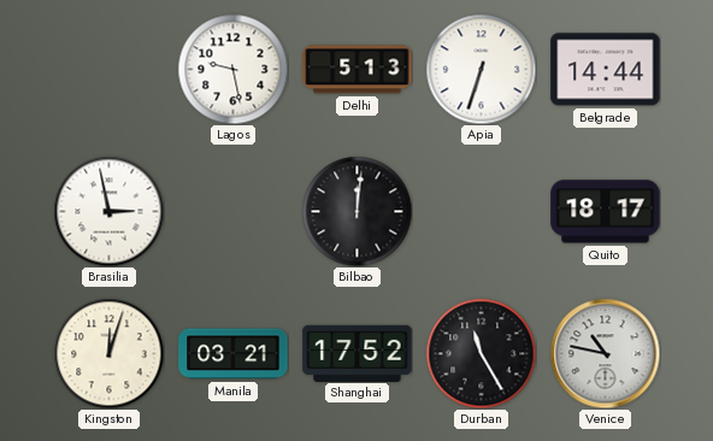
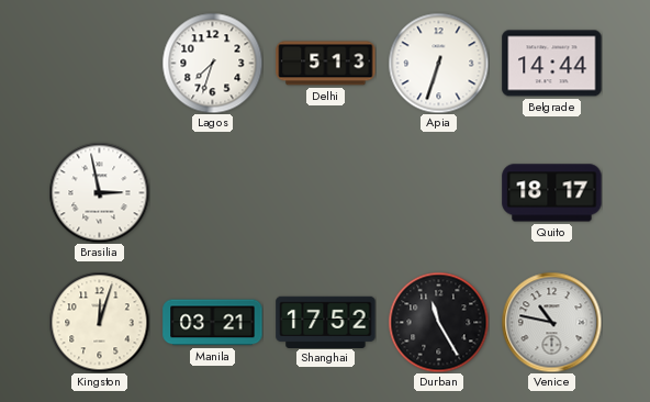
Lagos: 9:28 -> 7:33 (212, 63)
Bilbao: 12:01 -> none (356, 211)
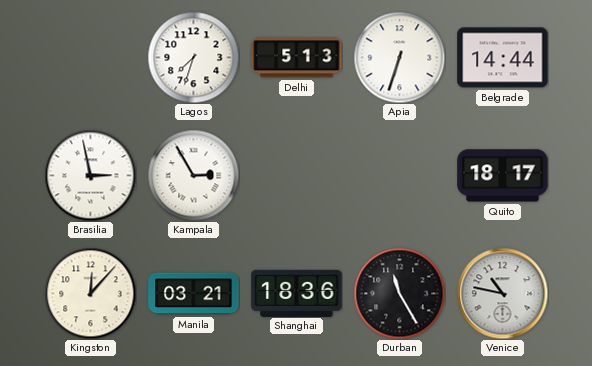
Kampala: none -> 2:55 (193, 175)
Kingston: 12:03 -> 12:07 (90, 293)
Shanghai: 17:52 -> 18:36 (297, 293)
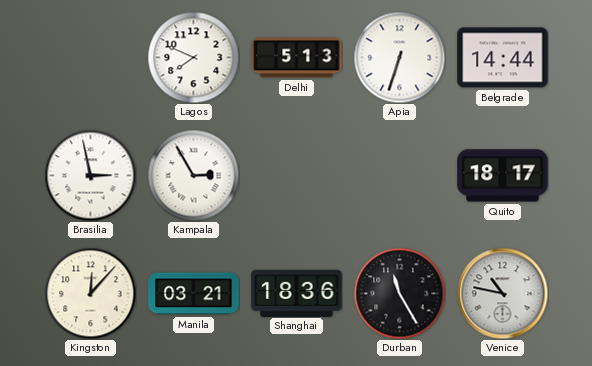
Lagos: 7:33 -> 7:49 (193, 57)
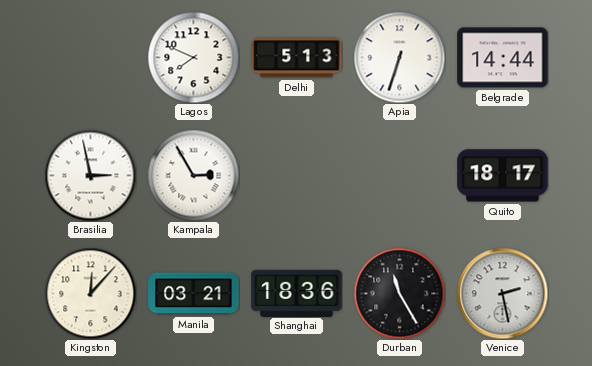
Venice: 10:47 -> 2:28 (502, 293)
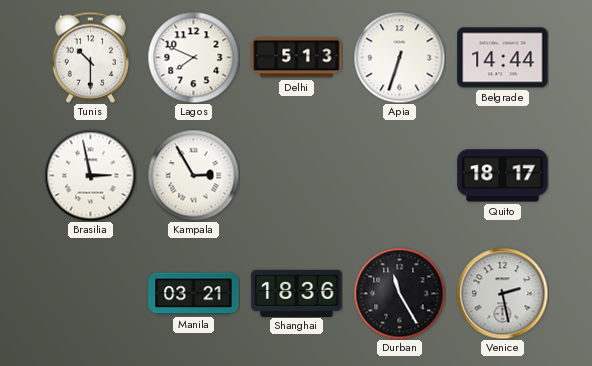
Tunis: none -> 10:30 (90, 57)
Kingston: 12:07 -> none (90, 293)
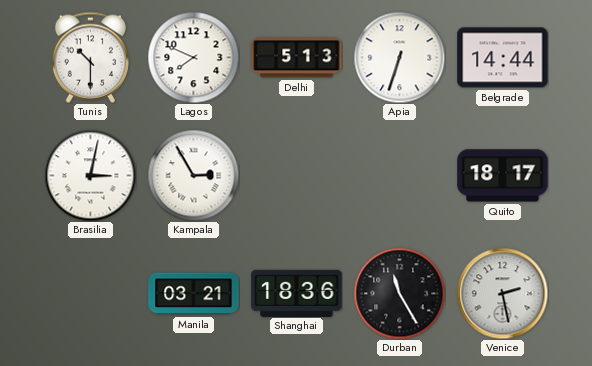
Brasilia: 2:58 -> 3:02 (90, 175)
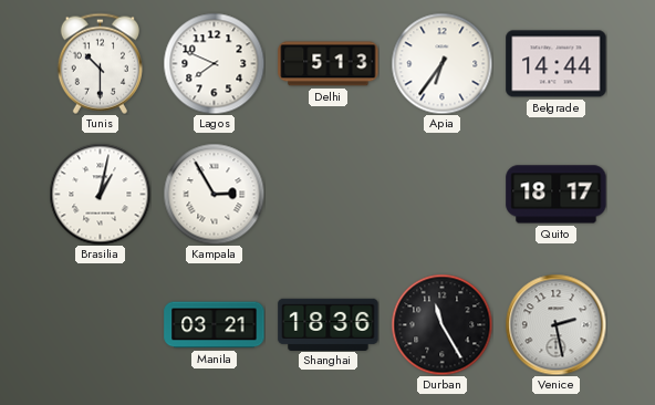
Apia: 6:33 -> 6:36 (441, 63)
Brasilia: 3:02 -> 1:02 (100, 194)
